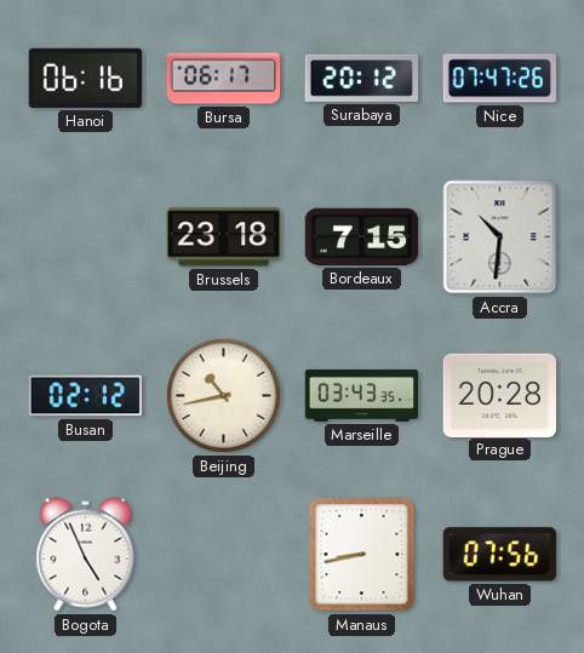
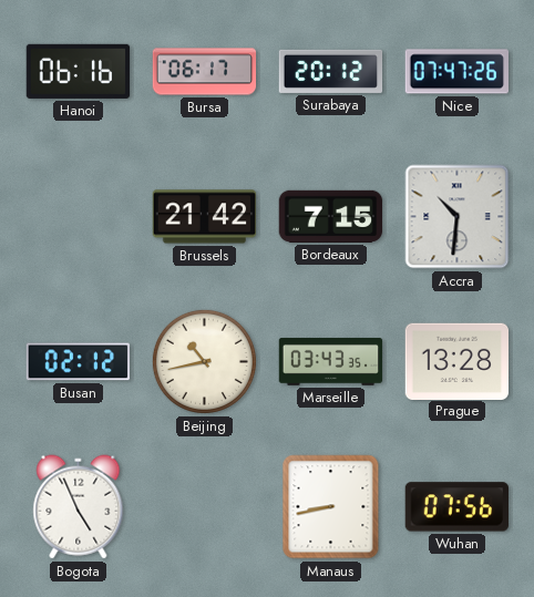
Brussels: 23:18 -> 21:42 (205, 217)
Prague: 20:28 -> 13:28 (458, 361)
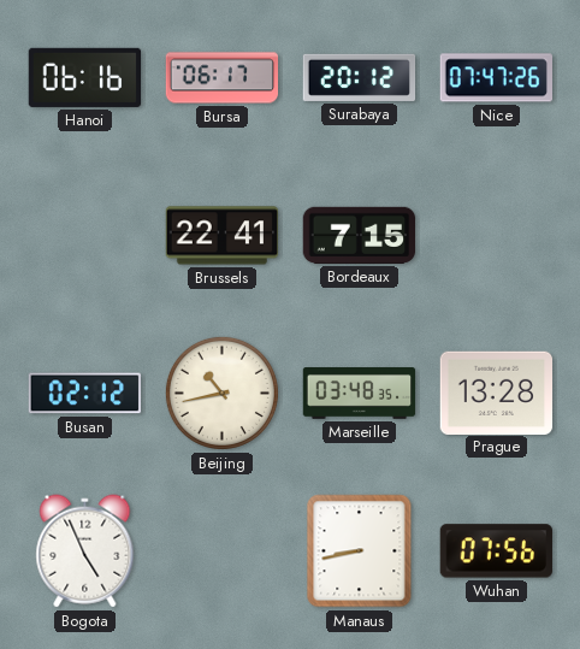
Brussels: 21:42 -> 22:41 (223, 236)
Accra: 10:31 -> none (458, 217)
Marseille: 03:43 -> 03:48 (360, 394)
